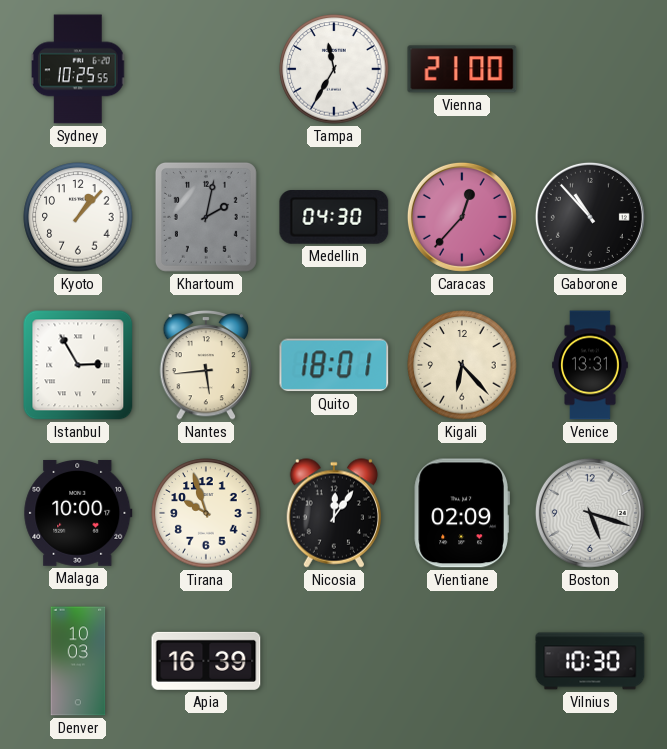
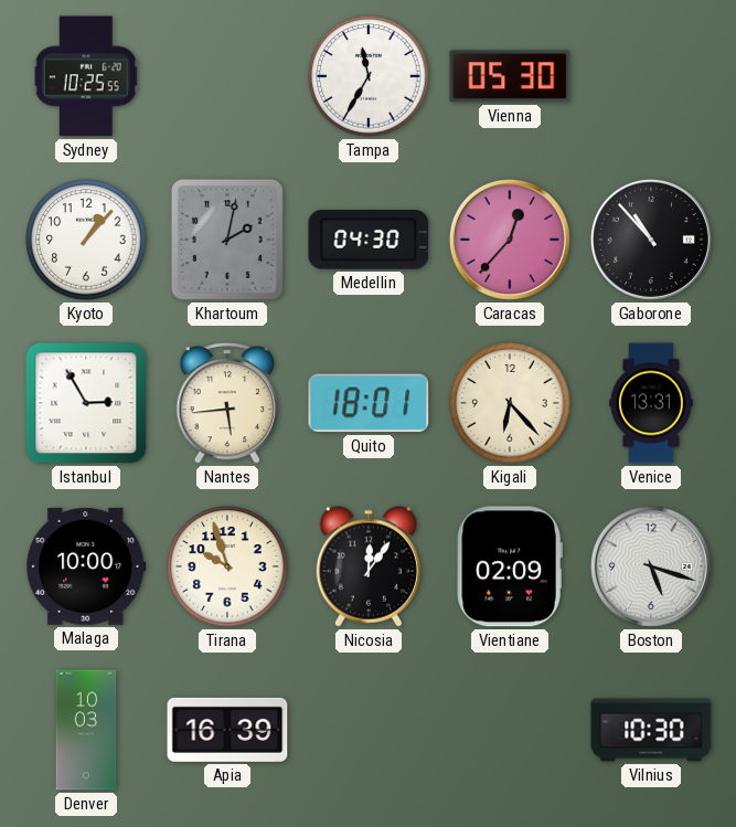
Vienna: 21:00 -> 05:30 (510, 76)
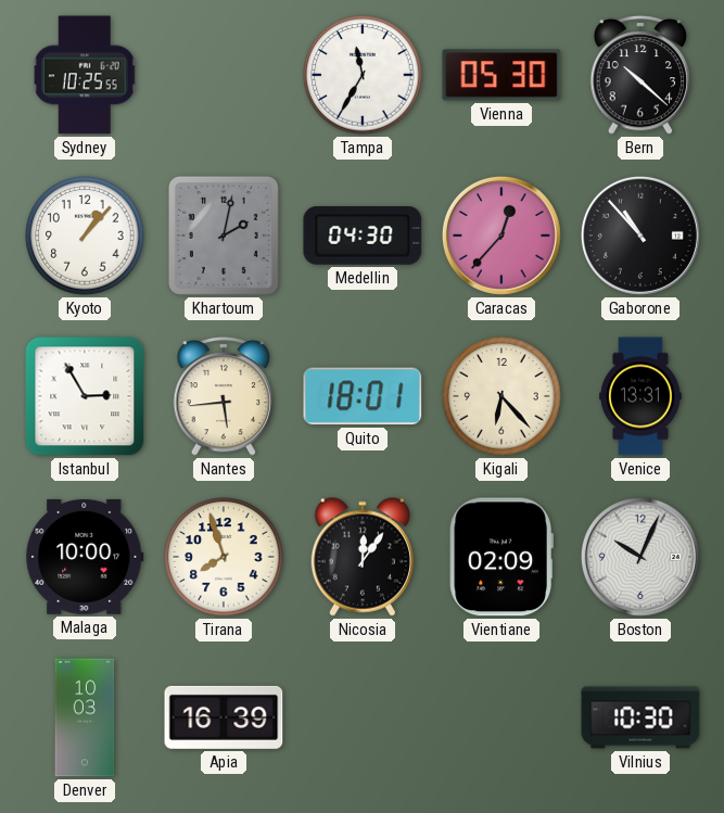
Bern: none -> 10:22 (640, 75)
Tirana: 9:57 -> 7:57 (224, 557)
Boston: 5:18 -> 10:04 (640, 557)
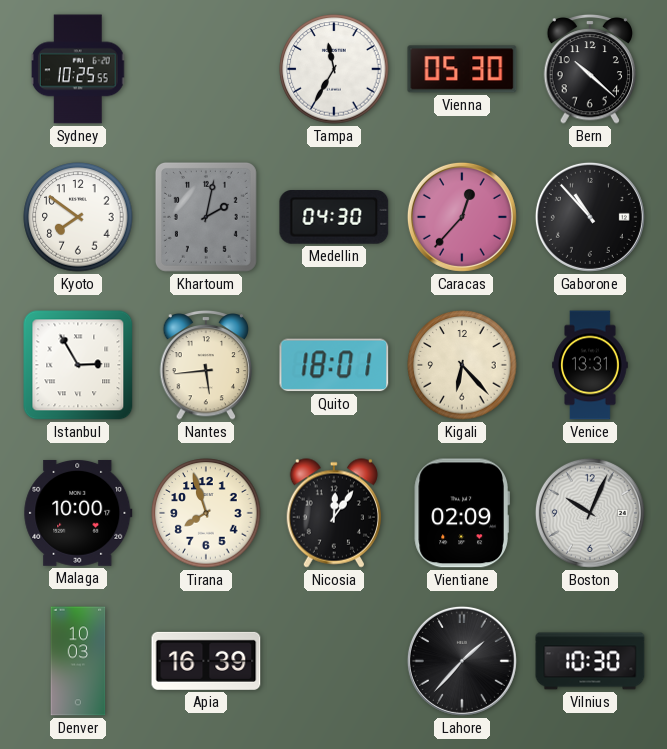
Kyoto: 1:07 -> 7:51 (78, 217)
Lahore: none -> 1:37 (462, 661)
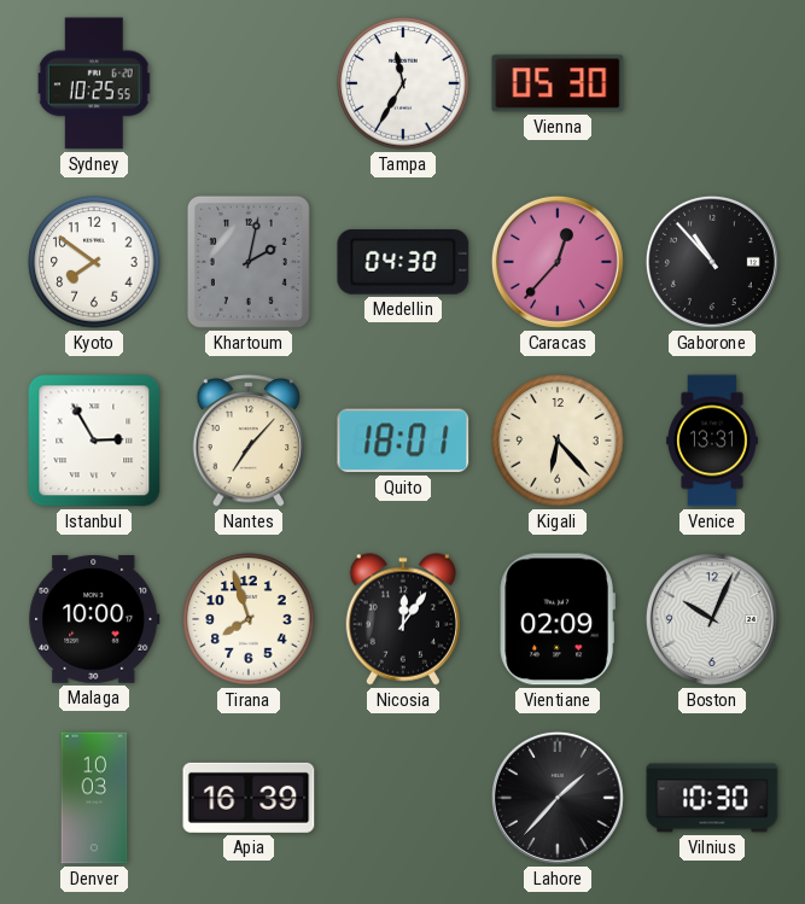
Bern: 10:22 -> none (590, 69)
Nantes: 5:44 -> 7:07 (249, 441)
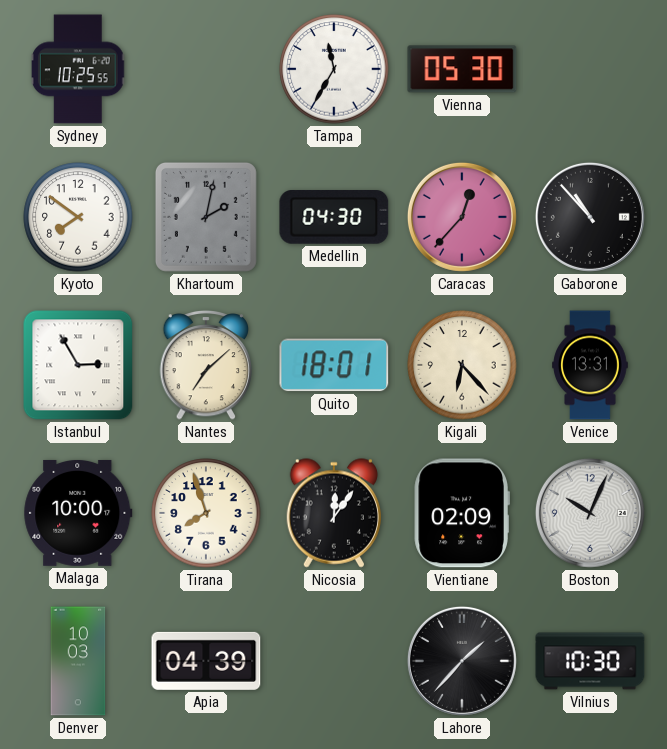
Nantes: 7:07 -> 7:08 (206, 365)
Apia: 16:39 -> 04:39 (206, 661)
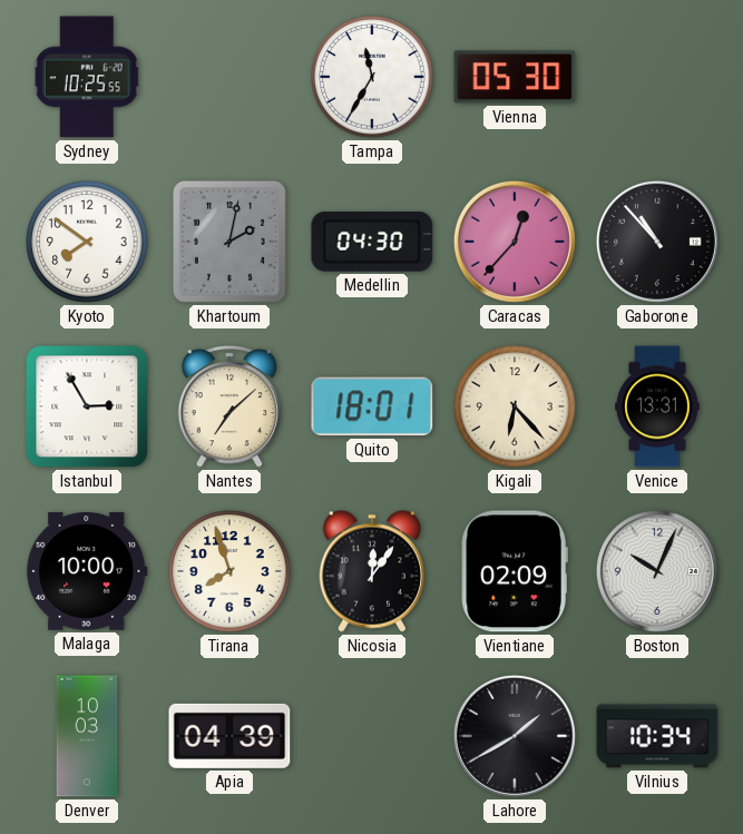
Lahore: 1:37 -> 1:40 (515, 736)
Vilnius: 10:30 -> 10:34 (657, 736)
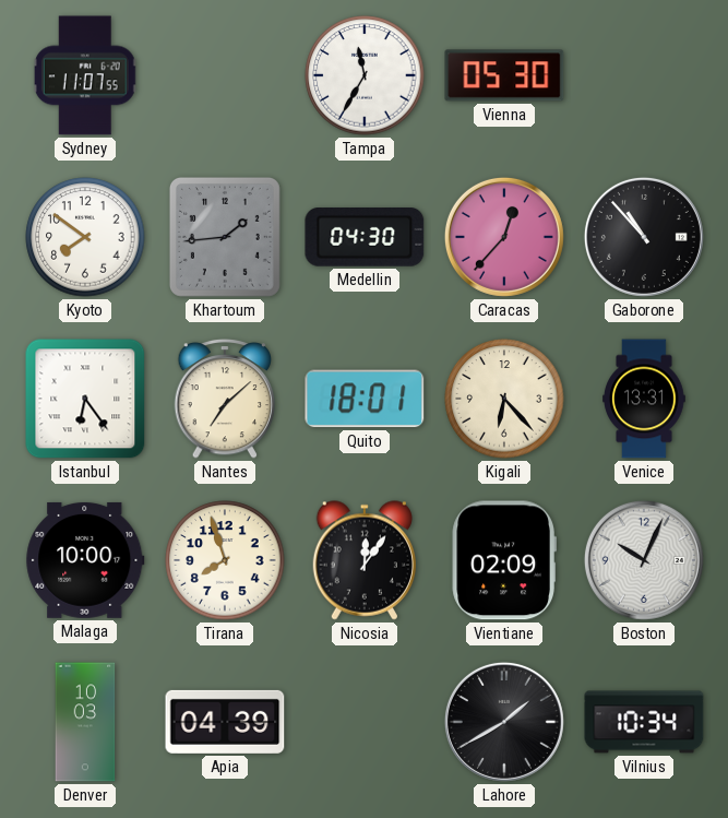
Sydney: 10:25 -> 11:07 (85, 75)
Khartoum: 2:02 -> 1:44 (225, 237)
Istanbul: 2:55 -> 6:24 (85, 399)
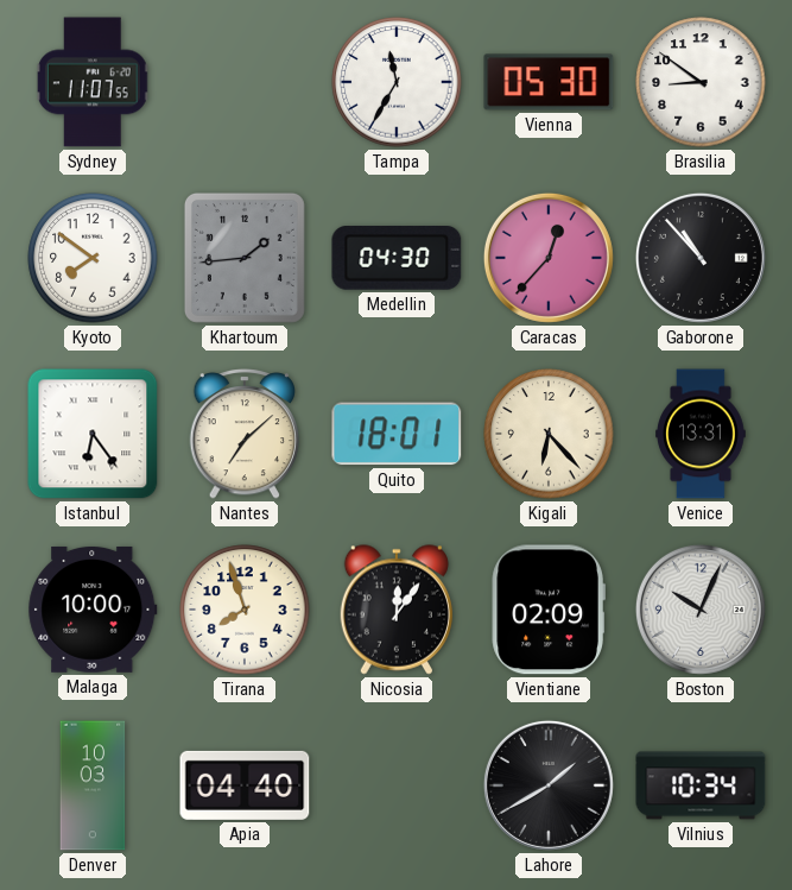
Brasilia: none -> 8:51 (701, 82)
Apia: 04:39 -> 04:40 (245, 785)
